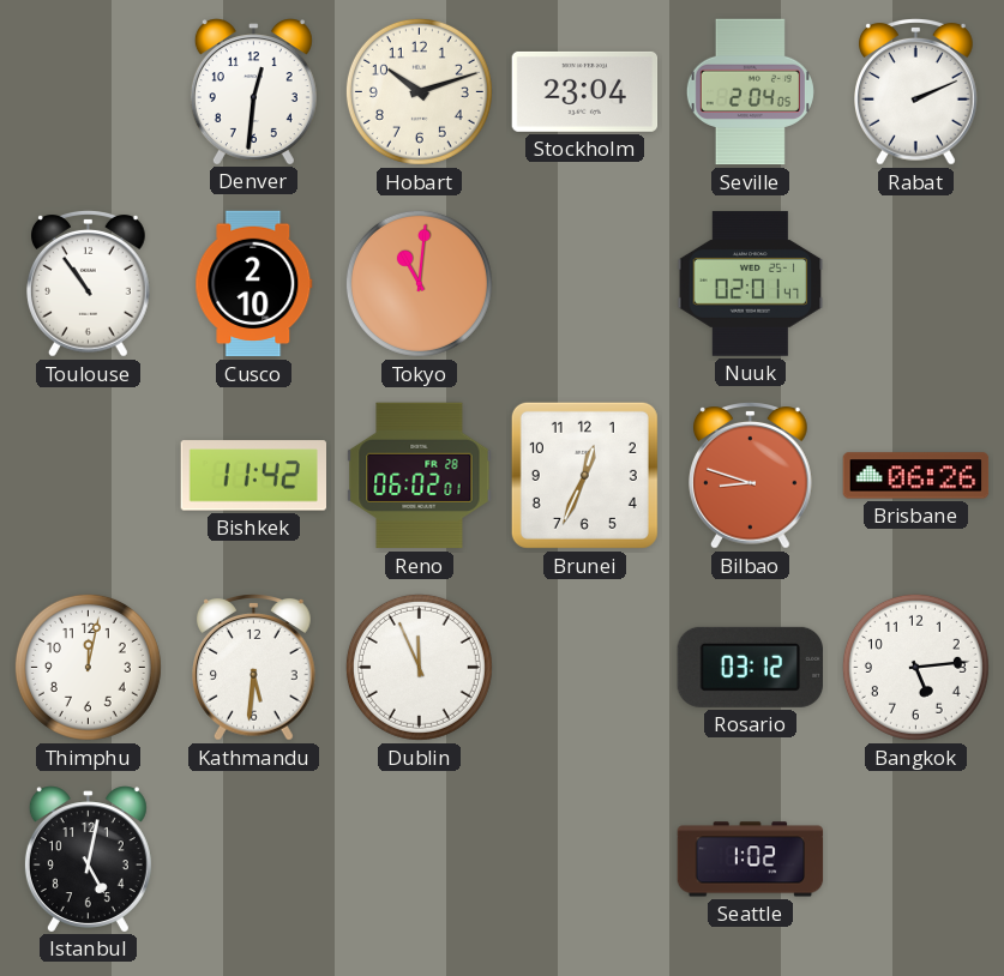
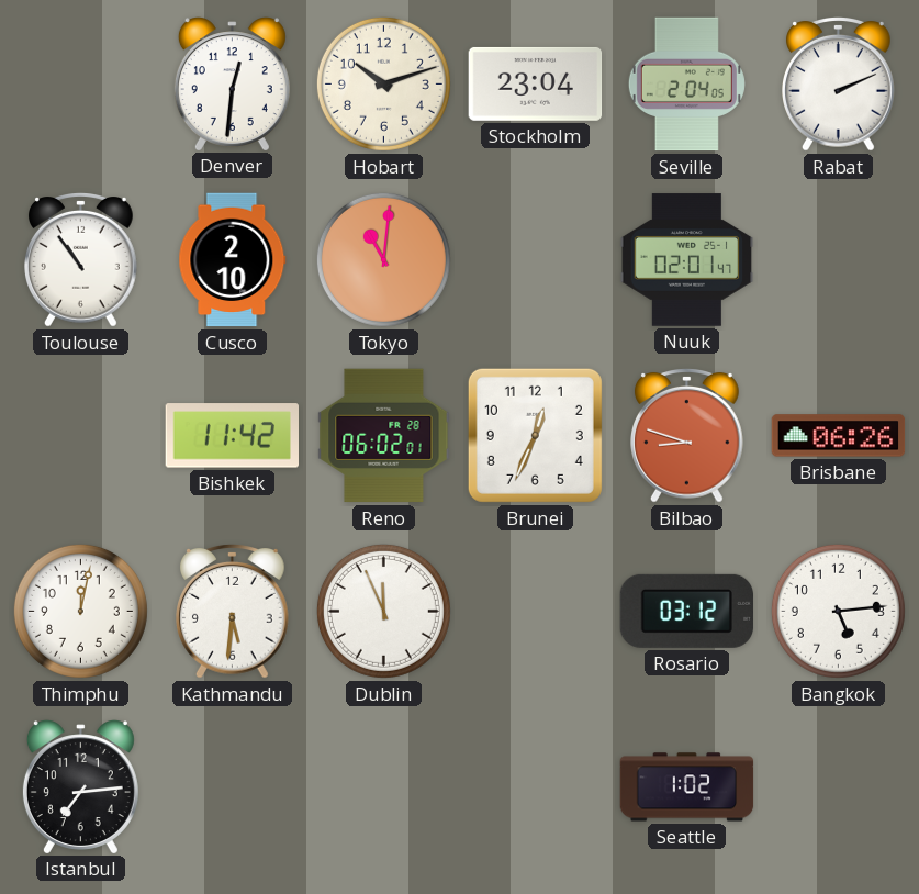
Istanbul: 5:02 -> 7:14 (80, 786)
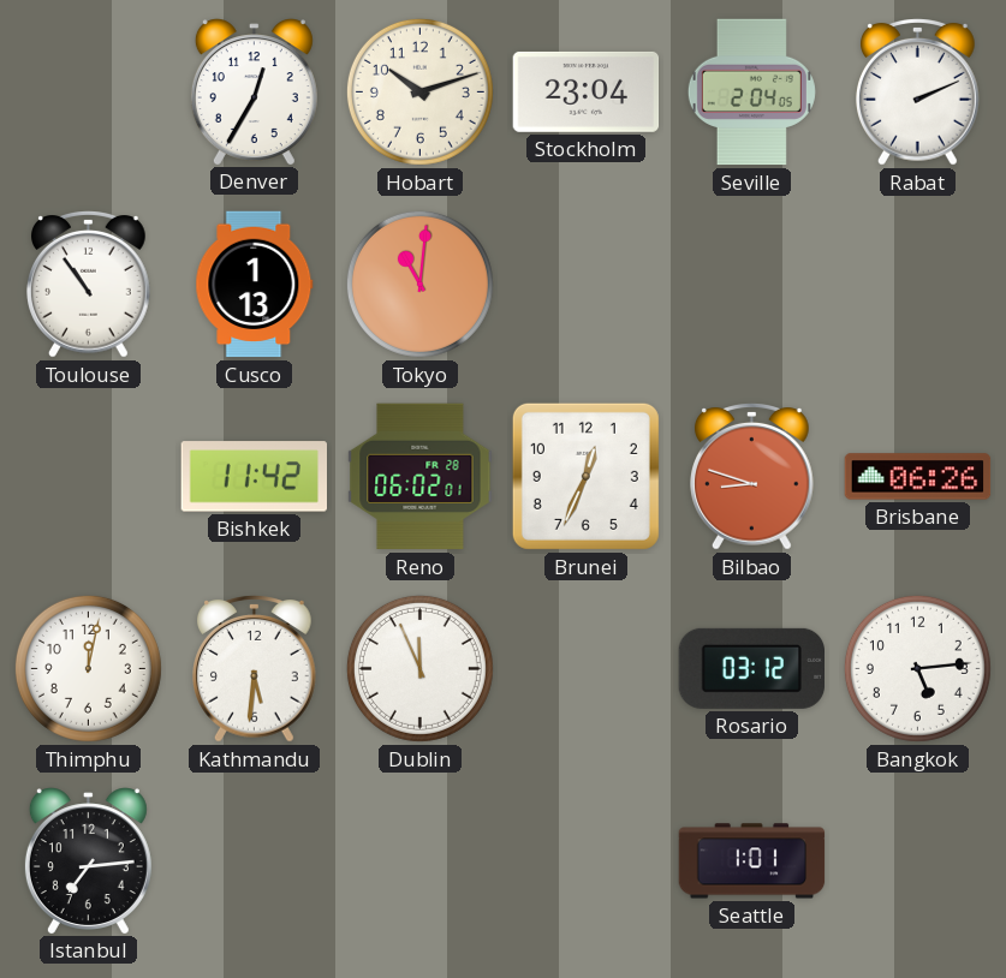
Denver: 12:31 -> 12:35 (254, 91)
Cusco: 2:10 -> 1:13 (255, 285)
Nuuk: 02:01 -> none (687, 260)
Seattle: 1:02 -> 1:01 (752, 861)
